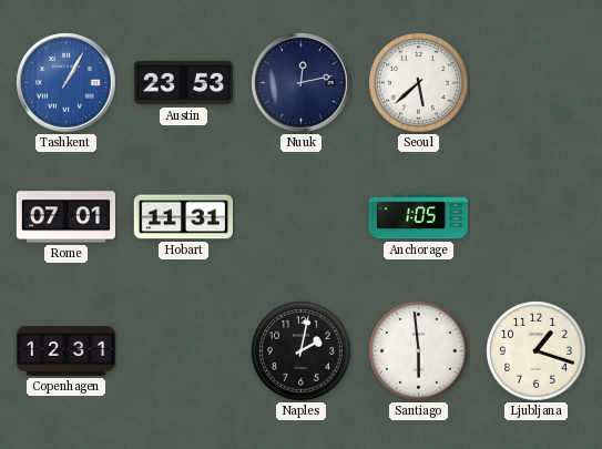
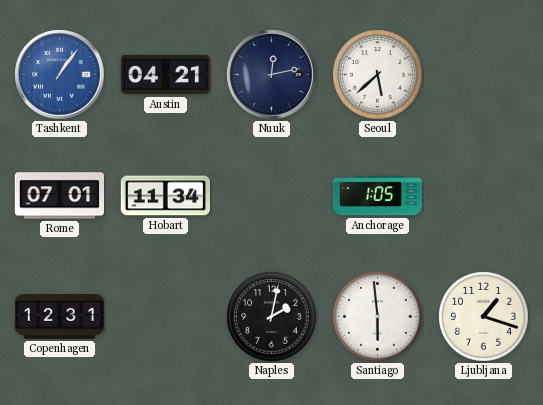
Tashkent: 1:05 -> 1:06 (60, 75)
Austin: 23:53 -> 04:21 (165, 75)
Hobart: 11:31 -> 11:34 (165, 196)
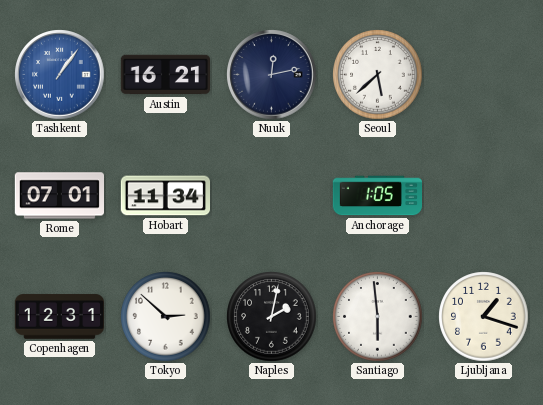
Austin: 04:21 -> 16:21 (165, 75)
Tokyo: none -> 2:52 (166, 317)
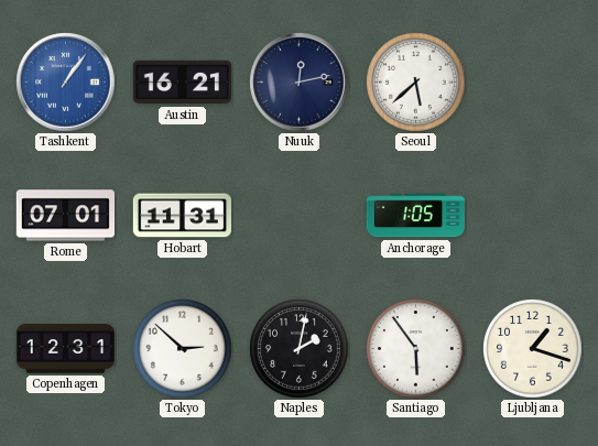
Hobart: 11:34 -> 11:31 (182, 216)
Santiago: 5:59 -> 5:54 (416, 349)
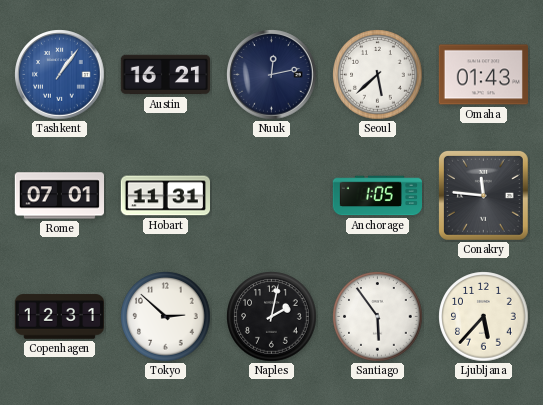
Omaha: none -> 01:43 (483, 75)
Conakry: none -> 11:46 (483, 195)
Ljubljana: 1:18 -> 5:37 (484, 317)
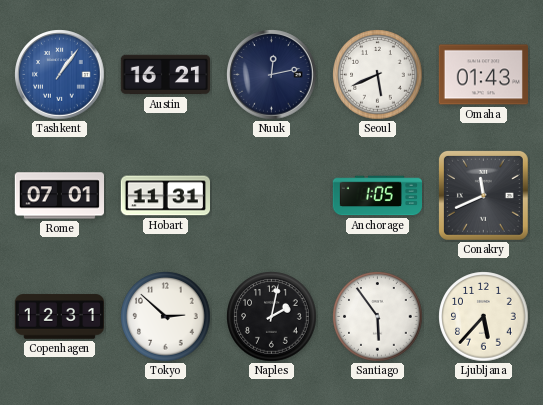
Seoul: 5:38 -> 5:41 (378, 75)
Conakry: 11:46 -> 11:41 (483, 195)
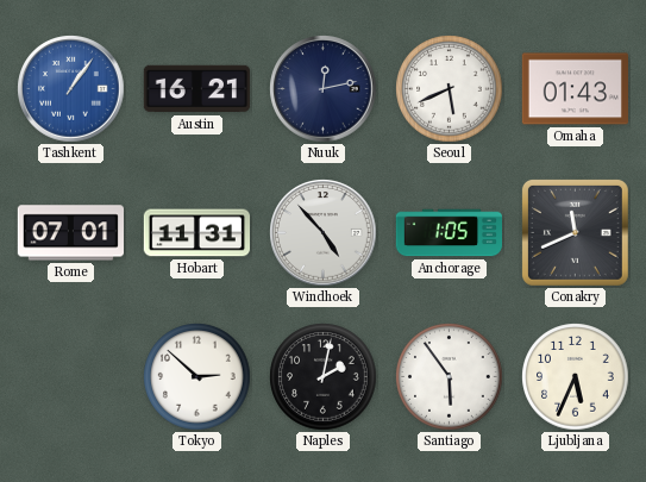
Windhoek: none -> 4:53 (324, 233)
Copenhagen: 12:31 -> none (59, 317)
Ljubljana: 5:37 -> 5:34 (576, 377)
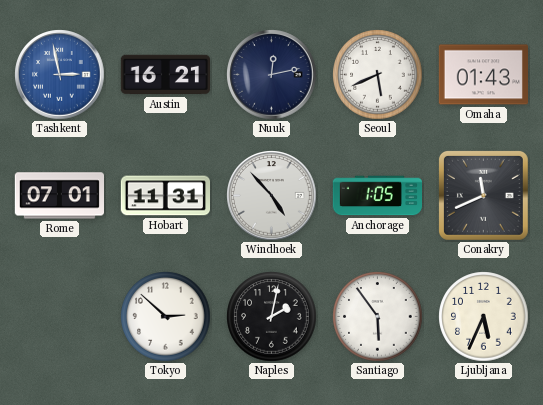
Tashkent: 1:06 -> 2:58 (60, 75)
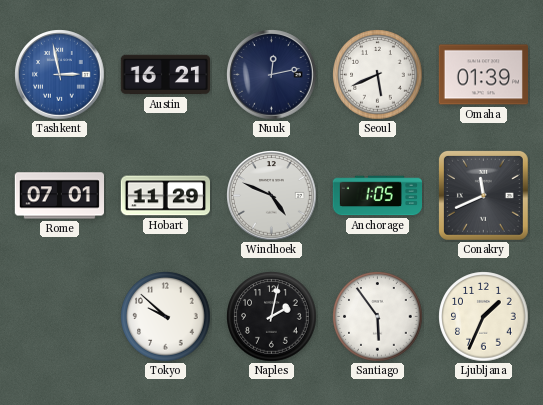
Omaha: 01:43 -> 01:39 (483, 75)
Hobart: 11:31 -> 11:29 (165, 196)
Windhoek: 4:53 -> 4:49 (272, 196)
Tokyo: 2:52 -> 9:52 (166, 317)
Ljubljana: 5:34 -> 1:34 (484, 317)
